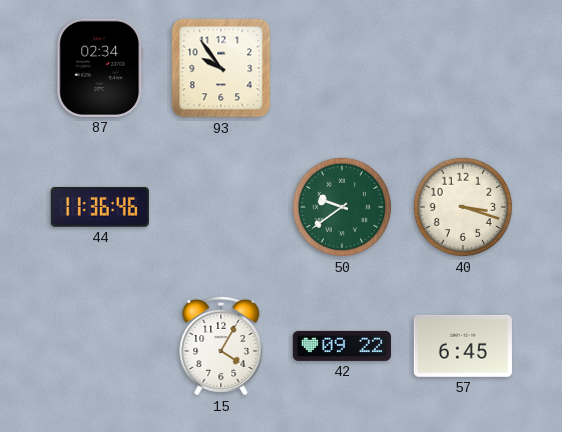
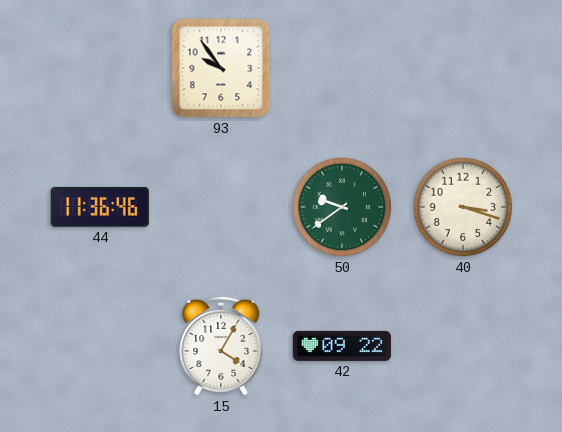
87: 02:34 -> none (100, 68)
57: 6:45 -> none (463, 346)
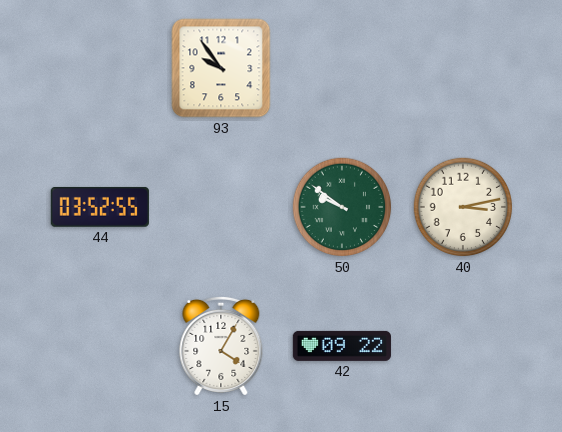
44: 11:36 -> 03:52 (100, 207)
50: 9:39 -> 9:51 (342, 207)
40: 3:18 -> 3:13 (463, 207)
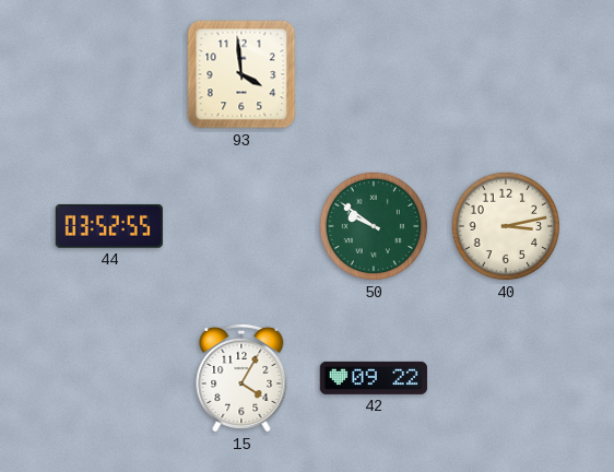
93: 9:54 -> 3:59 (241, 74)
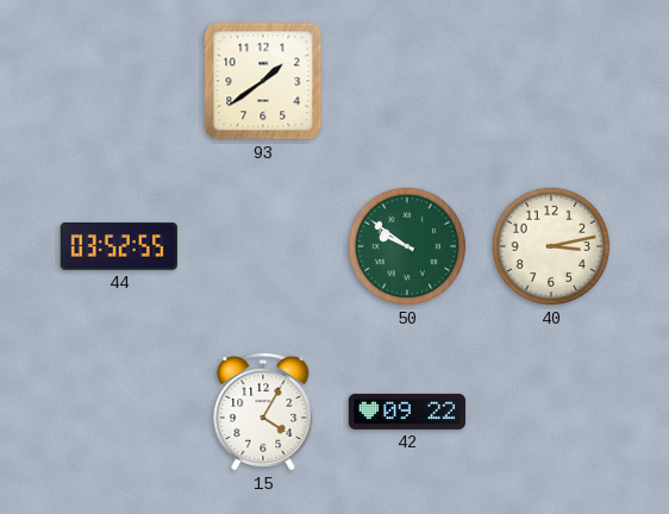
93: 3:59 -> 1:39 (263, 81)
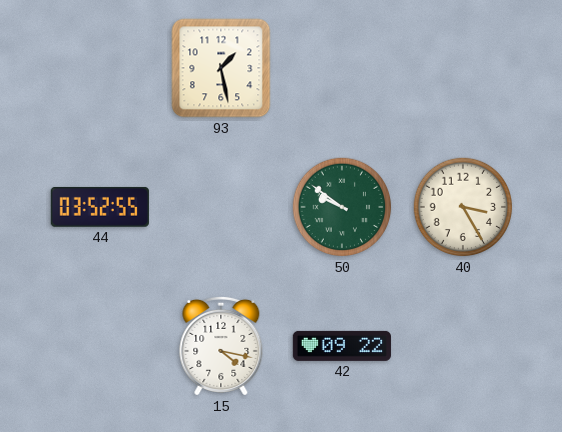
93: 1:39 -> 1:28 (221, 68)
40: 3:13 -> 3:25 (463, 207)
15: 4:05 -> 4:17 (221, 346)
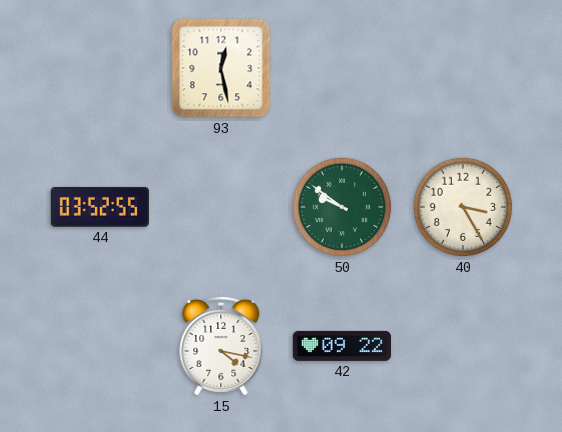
93: 1:28 -> 12:28 (221, 68)
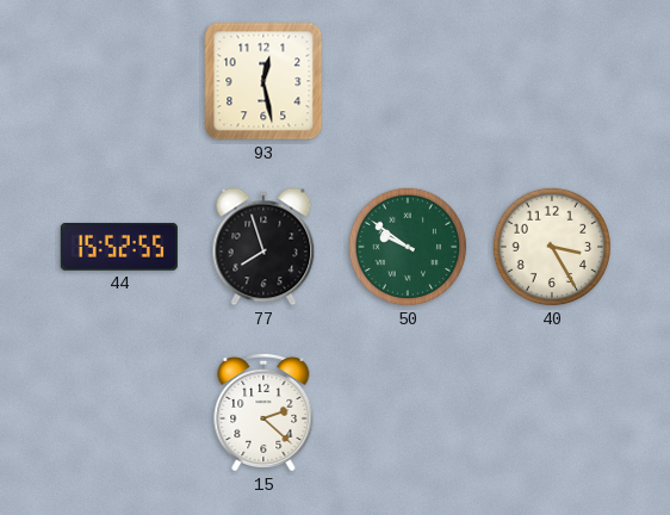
44: 03:52 -> 15:52 (119, 247)
77: none -> 7:57 (263, 247)
15: 4:17 -> 2:22 (263, 412)
42: 09:22 -> none (342, 346)
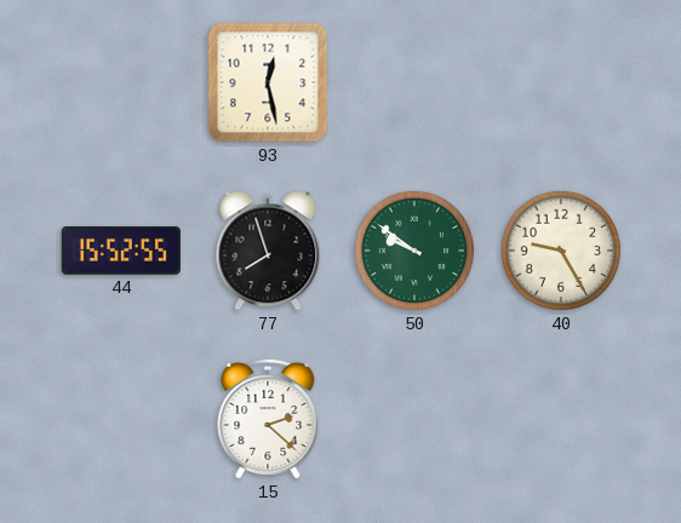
40: 3:25 -> 9:25 (561, 251)
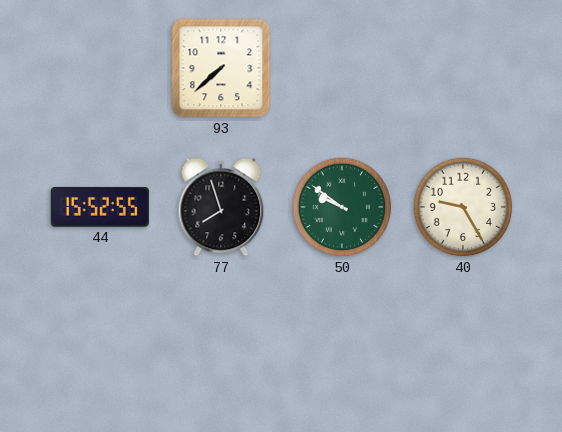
93: 12:28 -> 7:38 (221, 68)
15: 2:22 -> none (268, 419)
